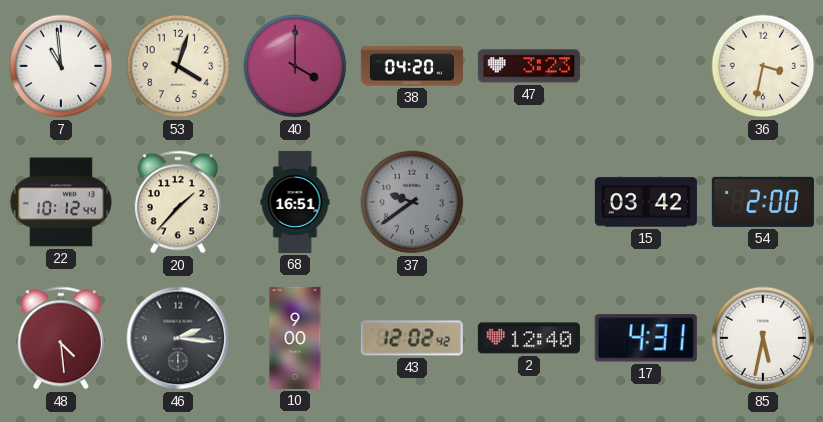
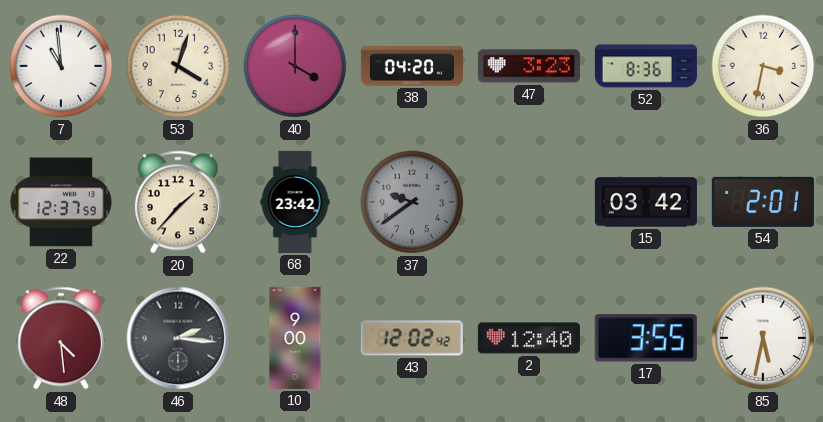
52: none -> 8:36 (646, 66)
22: 10:12 -> 12:37 (61, 202)
68: 16:51 -> 23:42 (295, 202)
54: 2:00 -> 2:01 (763, 202)
17: 4:31 -> 3:55 (646, 338)
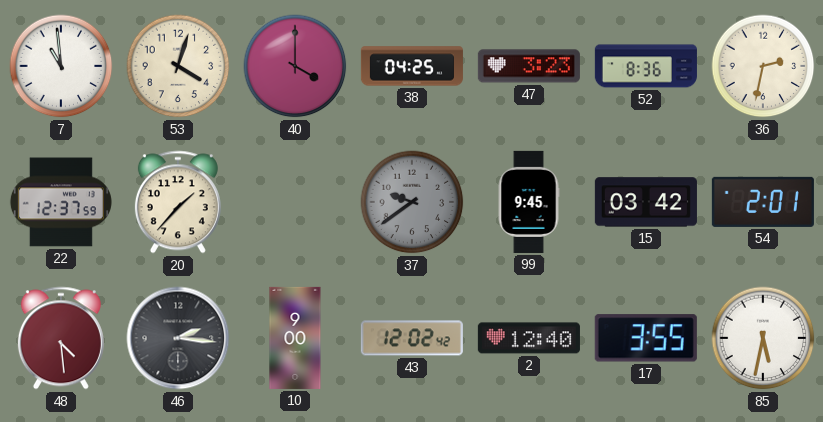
38: 04:20 -> 04:25 (412, 66)
36: 3:32 -> 2:32 (763, 66)
68: 23:42 -> none (295, 202)
99: none -> 9:45 (529, 202)
